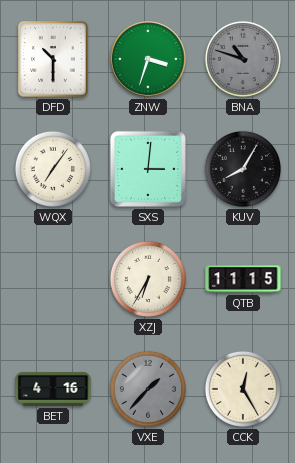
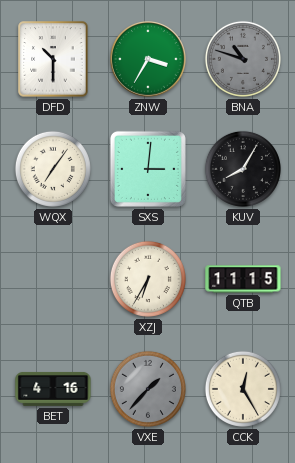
ZNW: 3:33 -> 3:35 (148, 59)
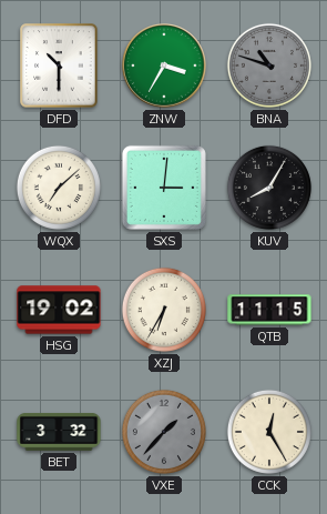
WQX: 7:06 -> 7:08 (59, 188)
HSG: none -> 19:02 (59, 310)
BET: 4:16 -> 3:32 (59, 432)
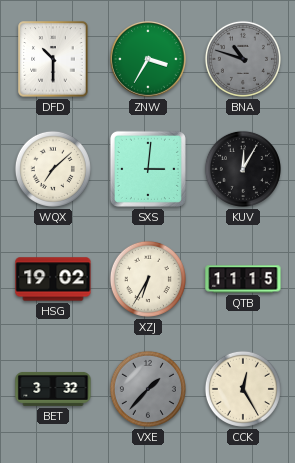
KUV: 8:05 -> 12:05 (243, 169)
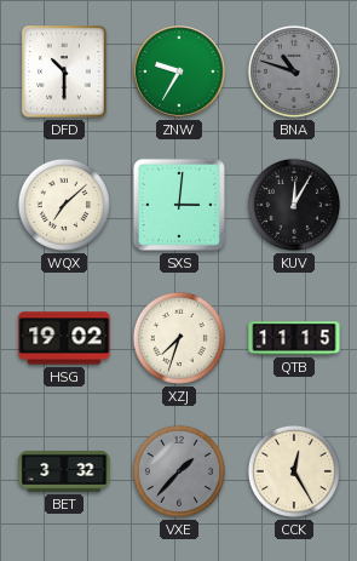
ZNW: 3:35 -> 9:35 (179, 71)
XZJ: 6:35 -> 7:33 (179, 338)
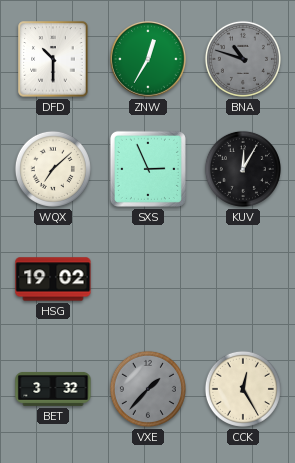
ZNW: 9:35 -> 12:35 (148, 59)
SXS: 3:01 -> 2:56 (148, 169)
XZJ: 7:33 -> none (179, 338)
QTB: 11:15 -> none (294, 338)
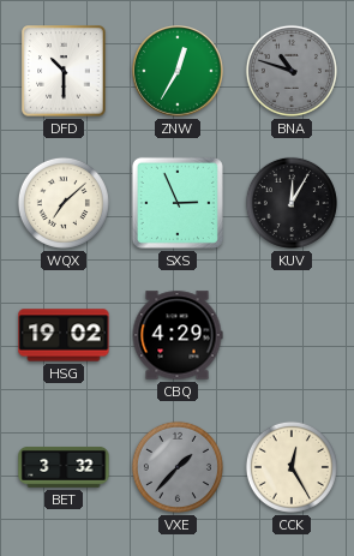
CBQ: none -> 4:29 (178, 335)
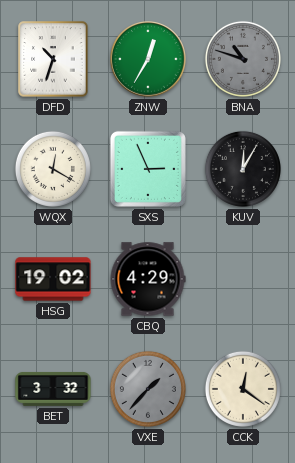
DFD: 10:30 -> 10:33 (53, 59)
WQX: 7:08 -> 12:20 (53, 169)
CCK: 12:25 -> 12:21 (243, 389)
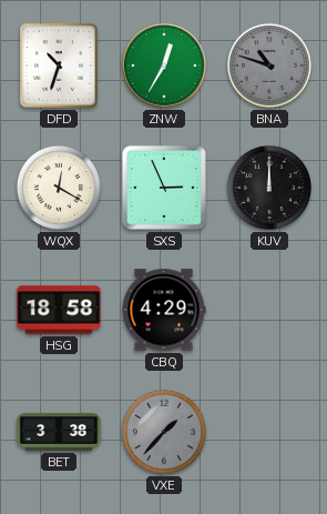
KUV: 12:05 -> 12:00 (269, 188)
HSG: 19:02 -> 18:58 (59, 310)
BET: 3:32 -> 3:38 (59, 432)
CCK: 12:21 -> none (243, 389)
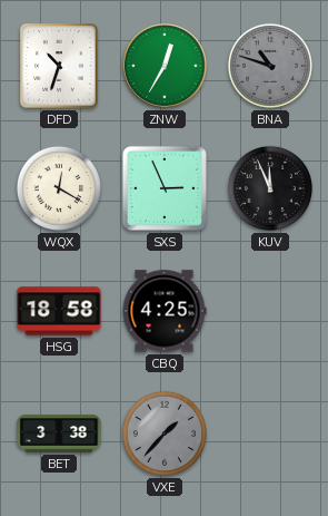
KUV: 12:00 -> 11:56 (270, 188)
CBQ: 4:29 -> 4:25 (165, 311)
